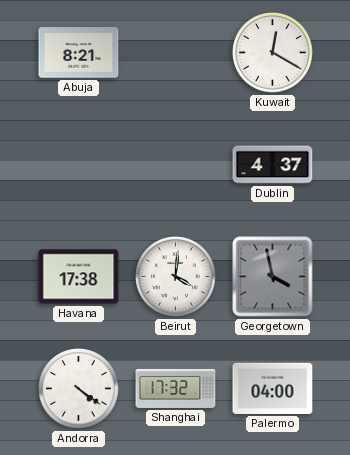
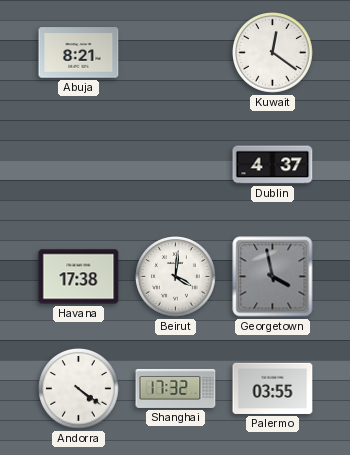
Kuwait: 12:20 -> 12:21 (273, 53)
Palermo: 04:00 -> 03:55 (273, 388)
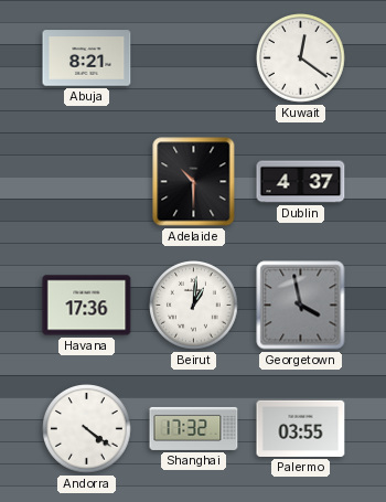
Adelaide: none -> 10:30 (194, 182)
Havana: 17:38 -> 17:36 (87, 306)
Beirut: 4:01 -> 1:01 (194, 306)
